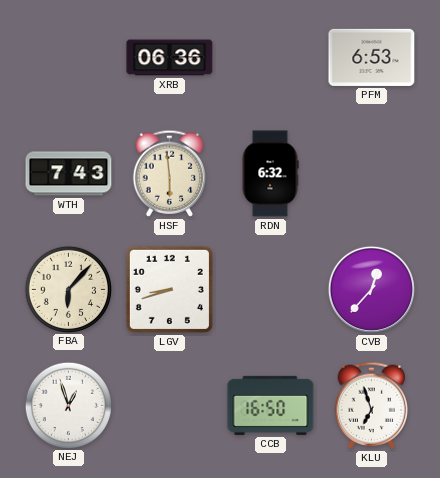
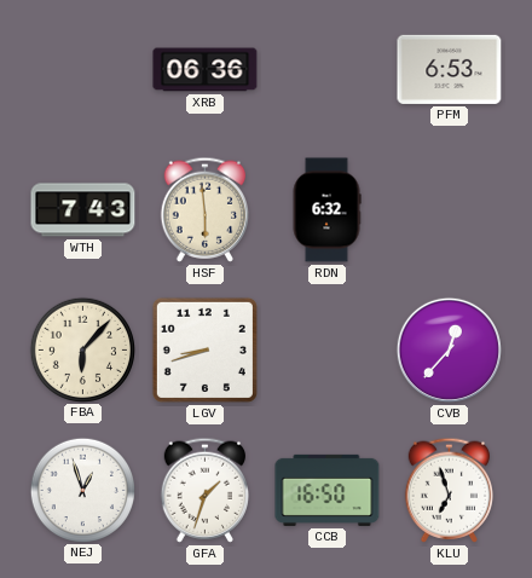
GFA: none -> 1:33 (204, 490)
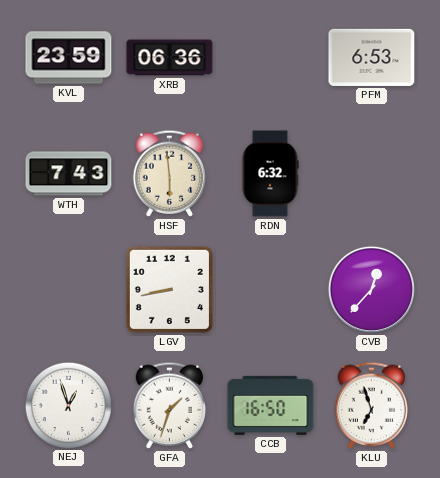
KVL: none -> 23:59 (69, 58)
FBA: 6:07 -> none (82, 349)
LGV: 8:42 -> 8:43 (169, 289)
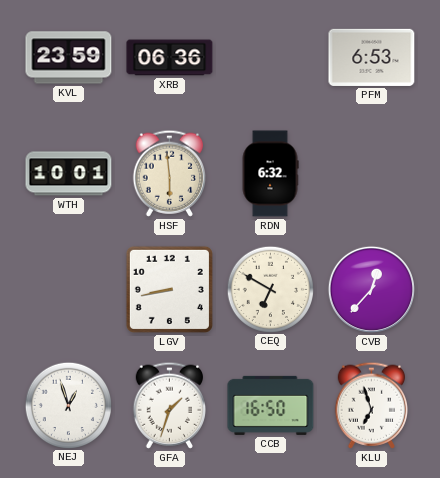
WTH: 7:43 -> 10:01 (69, 174)
CEQ: none -> 6:50 (270, 289)
